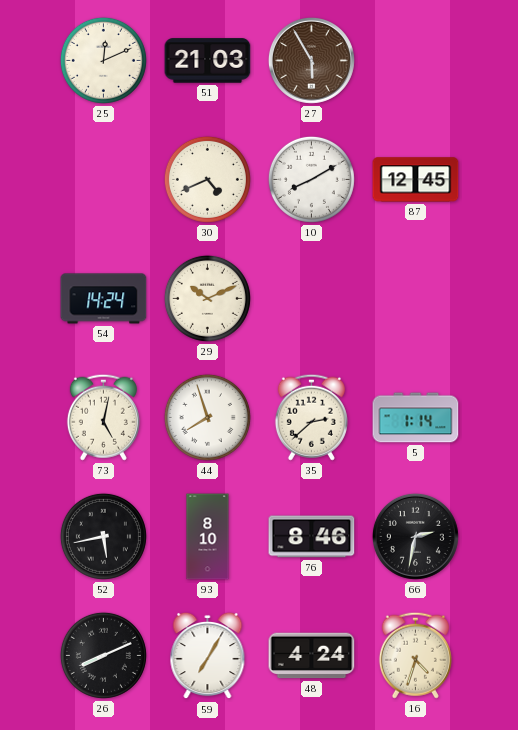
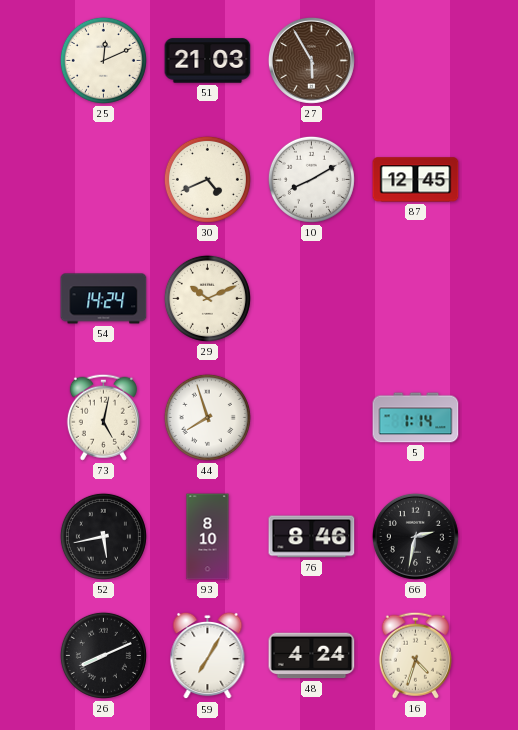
35: 2:38 -> none (311, 417)
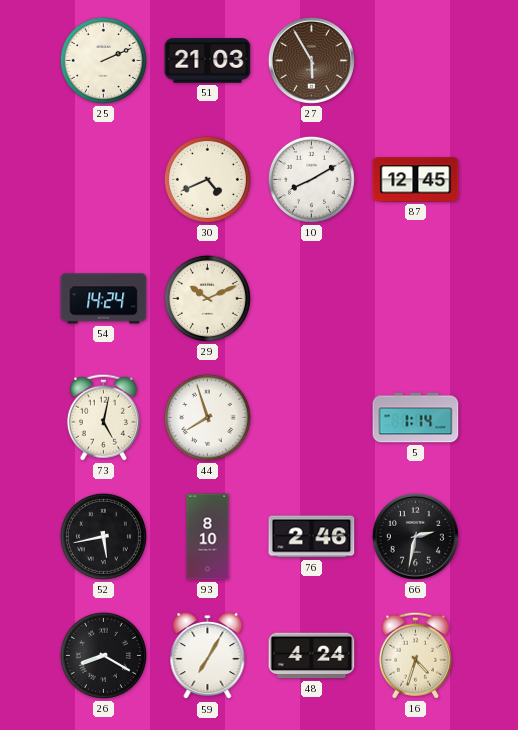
25: 12:11 -> 2:11 (103, 60)
76: 8:46 -> 2:46 (312, 537)
26: 8:11 -> 8:20 (103, 655)
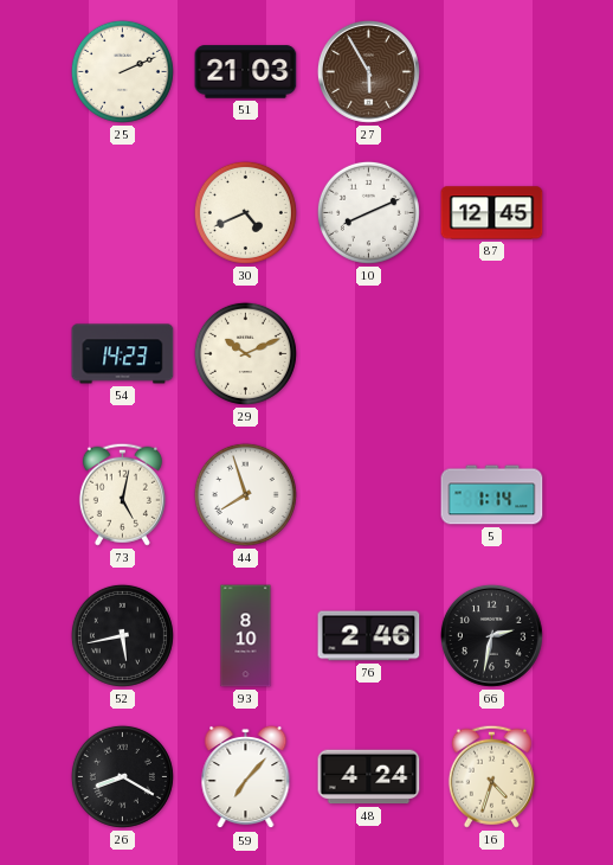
10: 8:10 -> 8:11 (368, 212)
54: 14:24 -> 14:23 (123, 354)
59: 7:05 -> 7:07 (246, 777)
